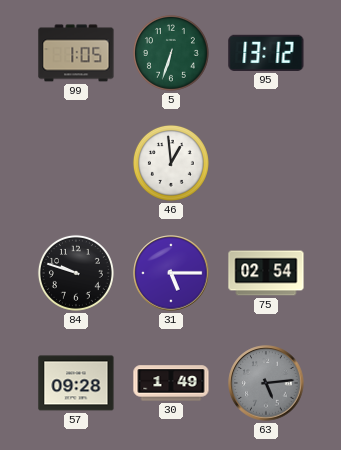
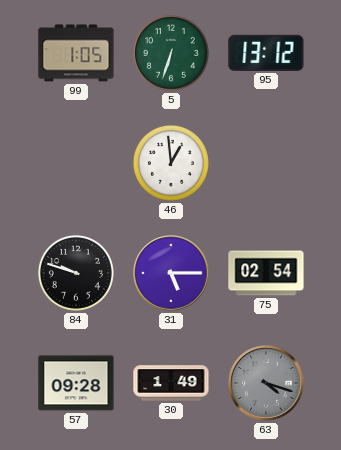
63: 5:14 -> 4:18 (266, 383)
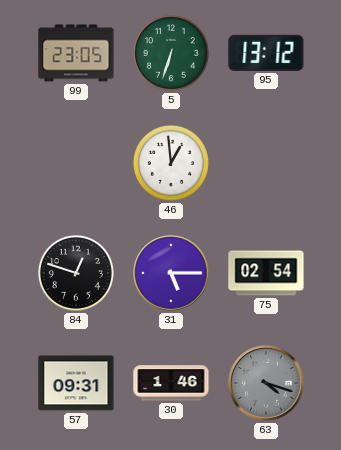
99: 1:05 -> 23:05 (76, 53)
84: 9:48 -> 12:48 (76, 273)
57: 09:28 -> 09:31 (76, 383)
30: 1:49 -> 1:46 (171, 383)
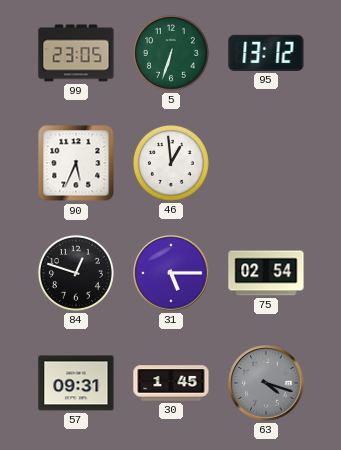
90: none -> 5:34 (76, 163)
30: 1:46 -> 1:45 (171, 383)
